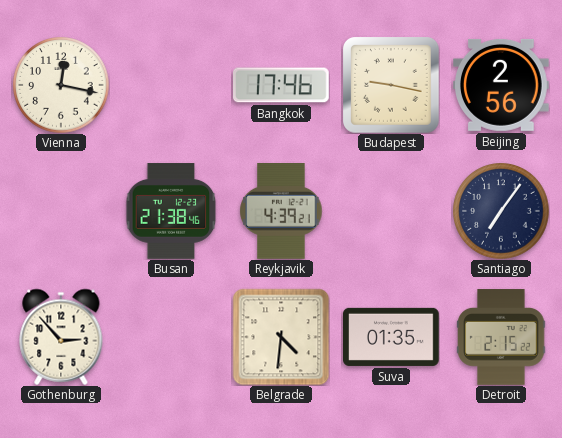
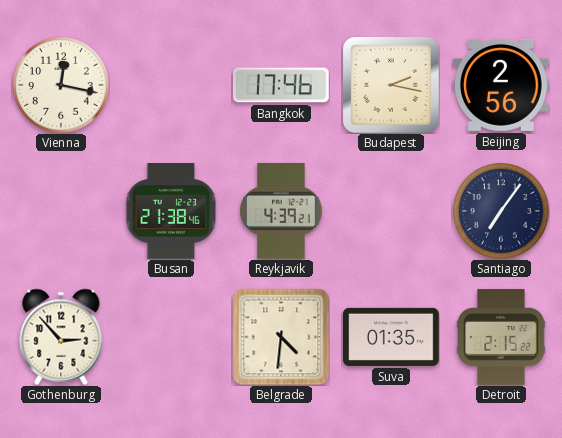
Budapest: 9:17 -> 2:17 (392, 86)
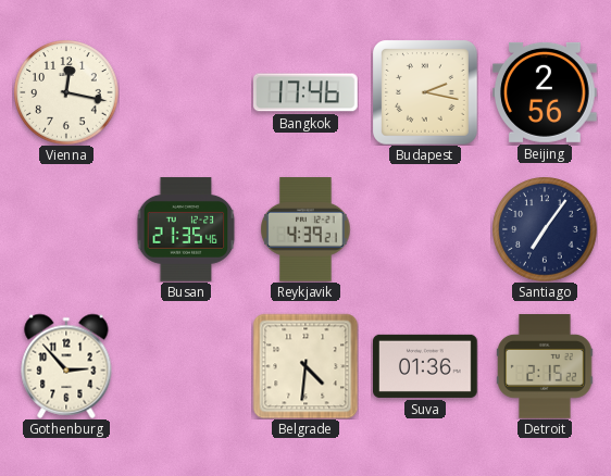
Busan: 21:38 -> 21:35 (186, 229)
Suva: 01:35 -> 01:36 (425, 366)
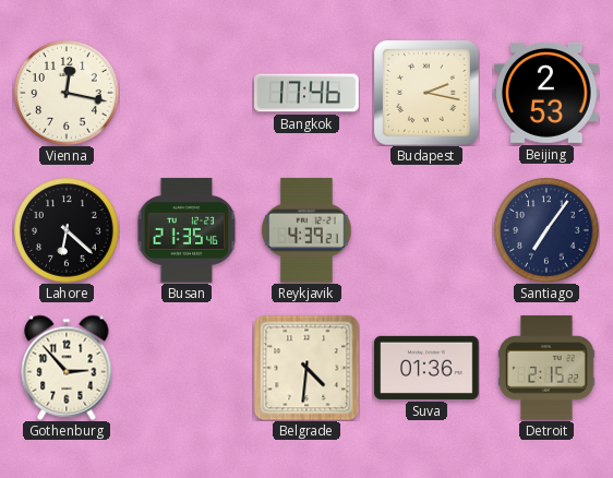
Beijing: 2:56 -> 2:53 (548, 93)
Lahore: none -> 6:22 (67, 230)
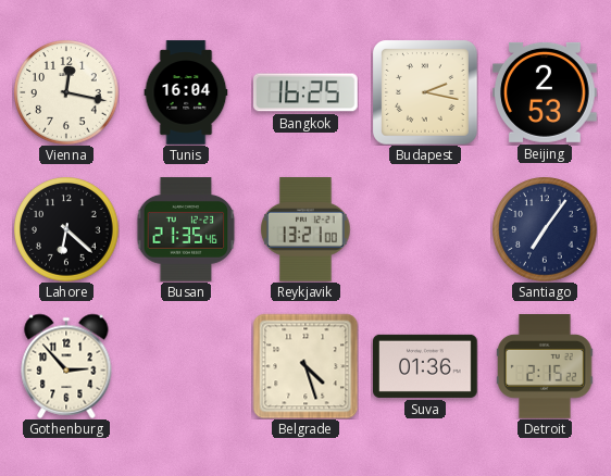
Tunis: none -> 16:04 (186, 92)
Bangkok: 17:46 -> 16:25 (307, 92)
Reykjavik: 4:39 -> 13:21 (305, 230)
Belgrade: 4:31 -> 4:27 (305, 366)
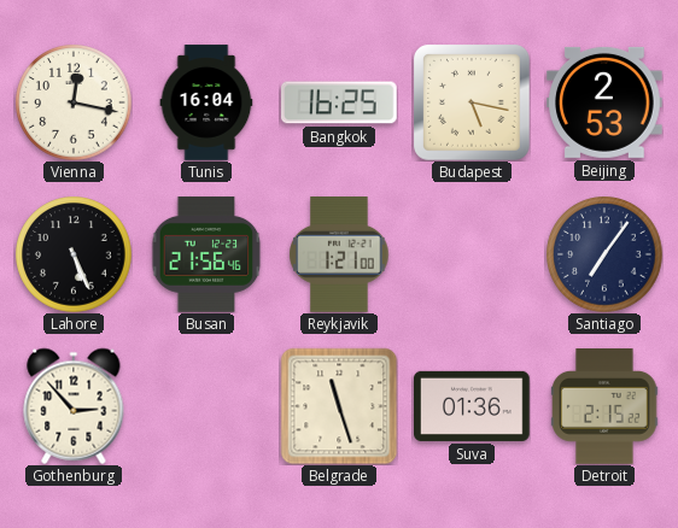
Budapest: 2:17 -> 5:17 (473, 104)
Lahore: 6:22 -> 5:26 (74, 254)
Busan: 21:35 -> 21:56 (206, 254)
Reykjavik: 13:21 -> 1:21 (339, 256)
Belgrade: 4:27 -> 11:27 (339, 406)
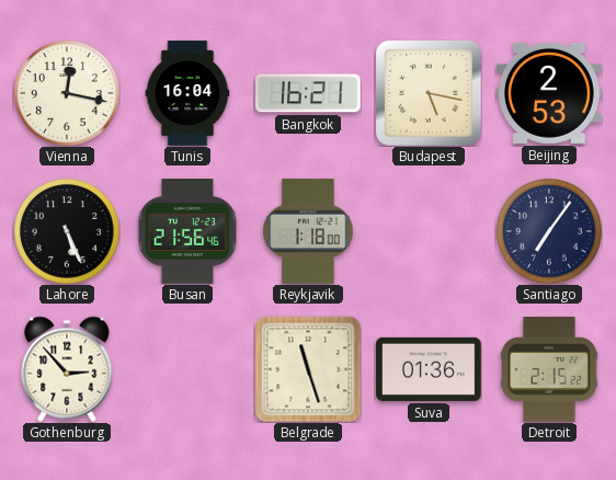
Bangkok: 16:25 -> 16:21 (309, 93)
Reykjavik: 1:21 -> 1:18 (308, 232)
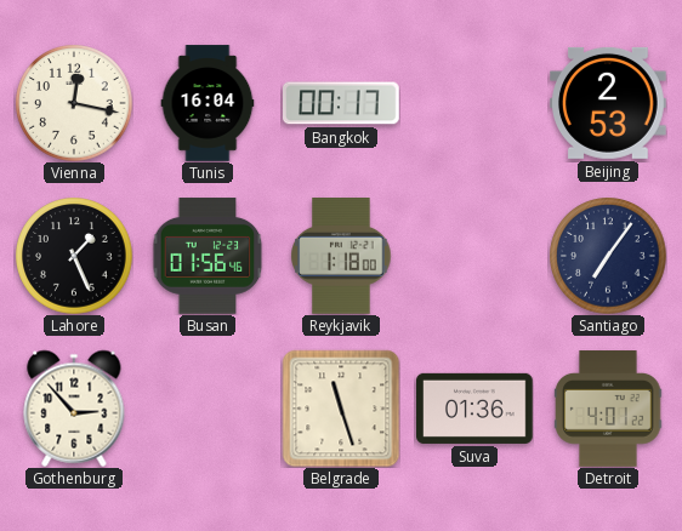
Bangkok: 16:21 -> 00:17 (342, 103)
Budapest: 5:17 -> none (430, 94)
Lahore: 5:26 -> 1:26 (74, 256)
Busan: 21:56 -> 01:56 (208, 256)
Detroit: 2:15 -> 4:01 (608, 409)
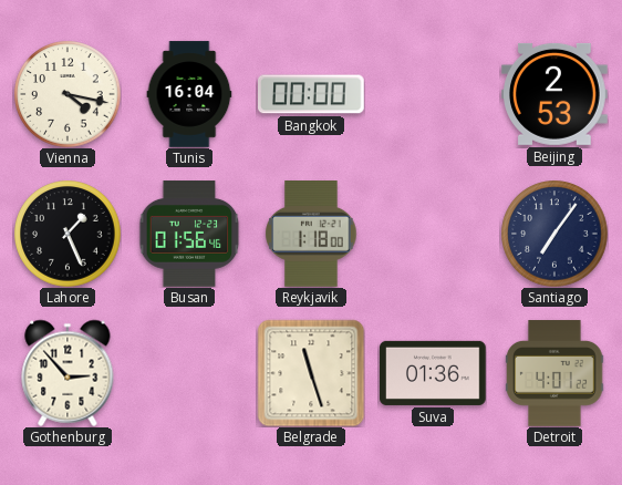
Vienna: 12:17 -> 4:17 (68, 94)
Bangkok: 00:17 -> 00:00 (312, 94)
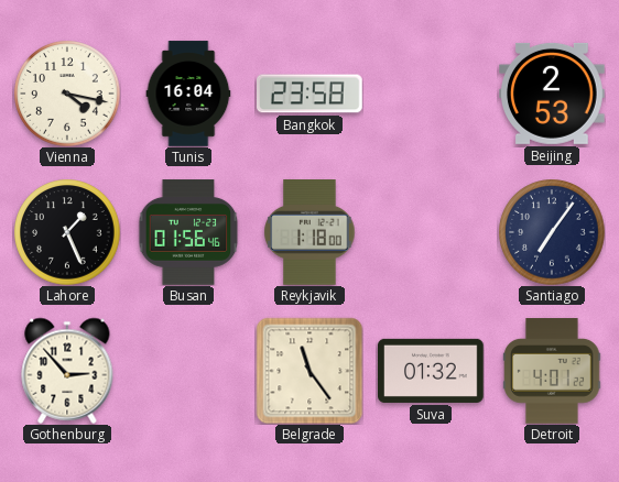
Bangkok: 00:00 -> 23:58 (311, 94)
Belgrade: 11:27 -> 11:24 (309, 371)
Suva: 01:36 -> 01:32 (431, 371)
